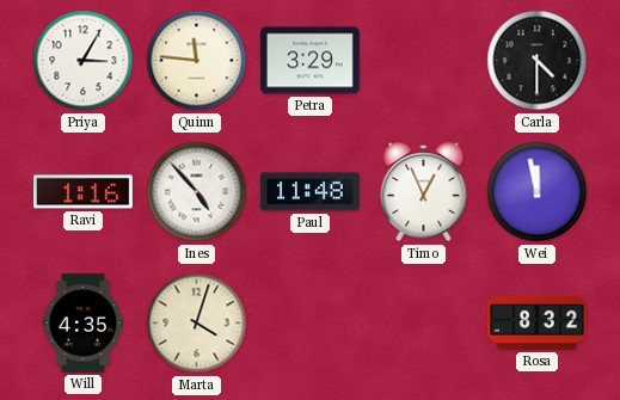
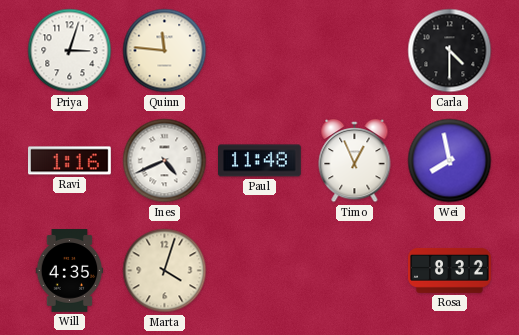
Priya: 3:05 -> 3:03 (70, 51)
Petra: 3:29 -> none (311, 61)
Ines: 4:53 -> 4:41 (165, 161)
Wei: 11:58 -> 7:58 (450, 161)
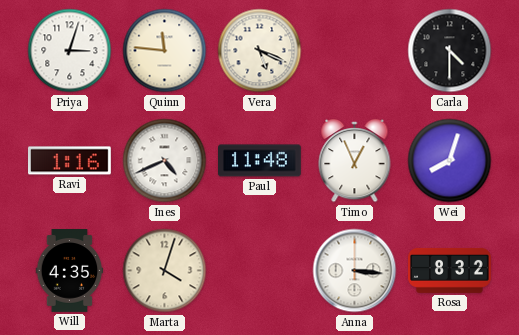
Vera: none -> 5:19 (260, 51)
Wei: 7:58 -> 8:03 (450, 161)
Anna: none -> 3:16 (355, 271)
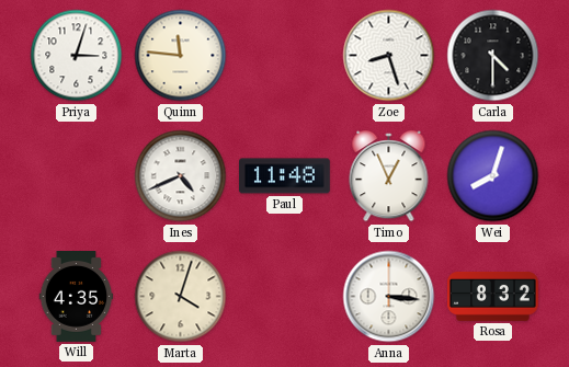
Vera: 5:19 -> none (260, 51)
Zoe: none -> 8:27 (389, 56)
Ravi: 1:16 -> none (70, 161)
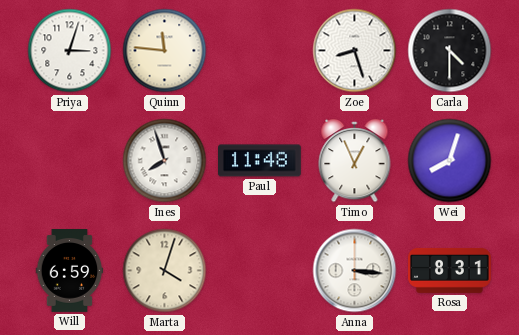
Ines: 4:41 -> 7:57 (165, 161)
Will: 4:35 -> 6:59 (70, 271)
Rosa: 8:32 -> 8:31 (450, 270)
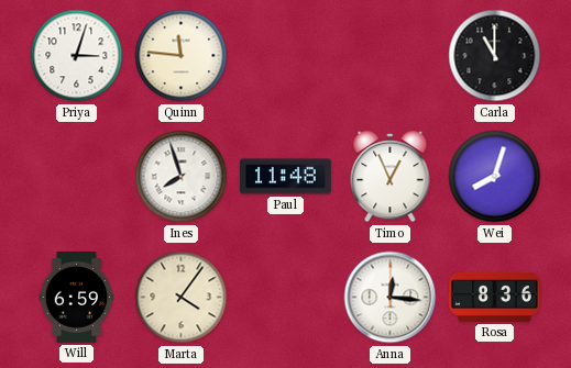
Zoe: 8:27 -> none (355, 51)
Carla: 4:30 -> 11:00 (495, 56)
Marta: 4:03 -> 4:06 (182, 298)
Anna: 3:16 -> 12:16 (391, 298)
Rosa: 8:31 -> 8:36 (495, 297)
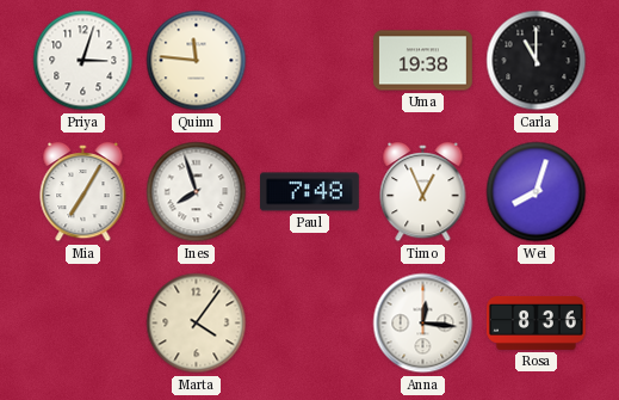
Uma: none -> 19:38 (423, 61)
Mia: none -> 7:05 (83, 192)
Paul: 11:48 -> 7:48 (310, 192)
Will: 6:59 -> none (77, 298)
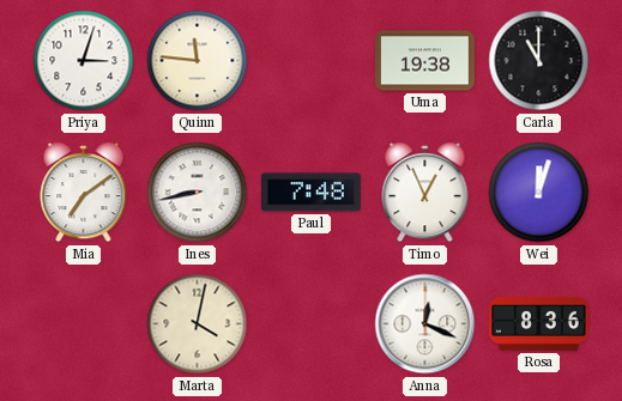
Mia: 7:05 -> 7:09 (84, 193)
Ines: 7:57 -> 8:43 (198, 193)
Wei: 8:03 -> 12:03 (539, 193)
Marta: 4:06 -> 4:02 (198, 324)
Anna: 12:16 -> 12:19 (425, 324)
